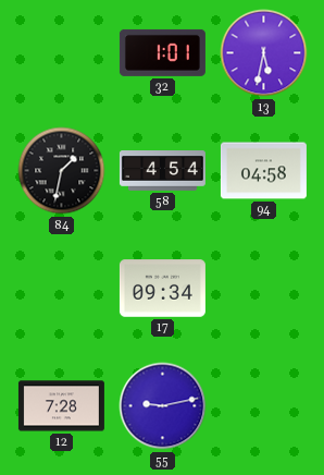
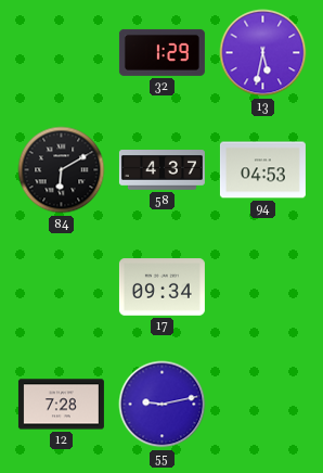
32: 1:01 -> 1:29 (161, 52)
84: 1:32 -> 6:10 (62, 170)
58: 4:54 -> 4:37 (161, 170)
94: 04:58 -> 04:53 (262, 170)
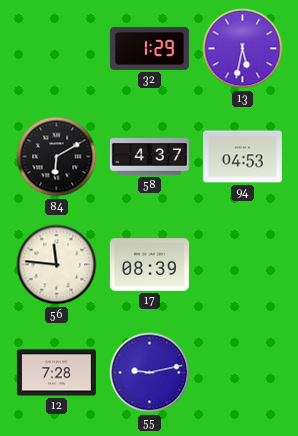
56: none -> 11:46 (57, 265)
17: 09:34 -> 08:39 (149, 265)
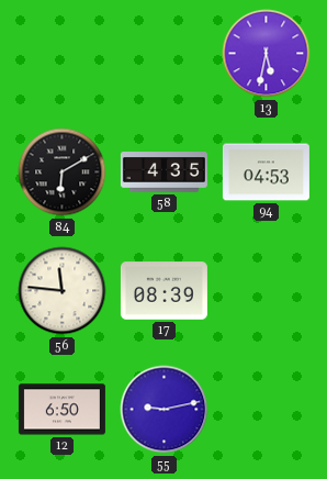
32: 1:29 -> none (149, 48)
58: 4:37 -> 4:35 (163, 172)
12: 7:28 -> 6:50 (61, 410)
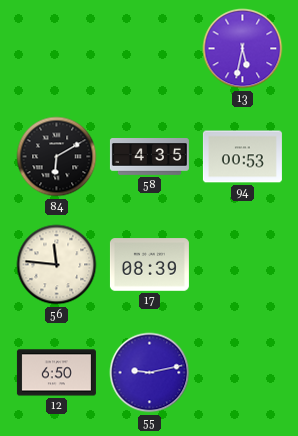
94: 04:53 -> 00:53 (242, 157)
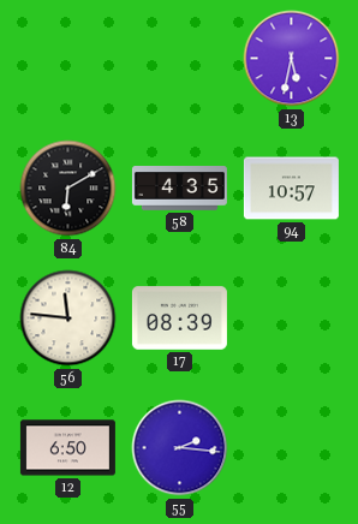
94: 00:53 -> 10:57 (291, 189)
55: 9:13 -> 2:16 (180, 448)
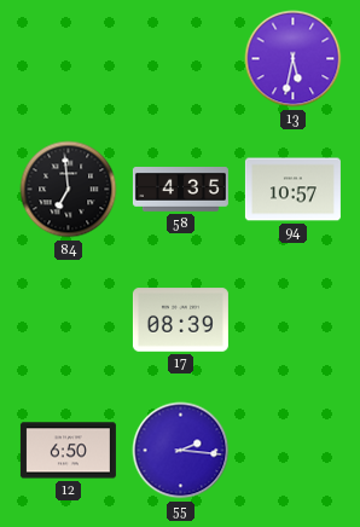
84: 6:10 -> 6:59 (69, 190)
56: 11:46 -> none (68, 318)
